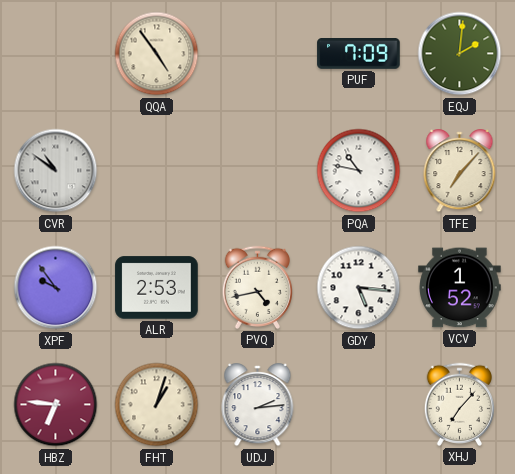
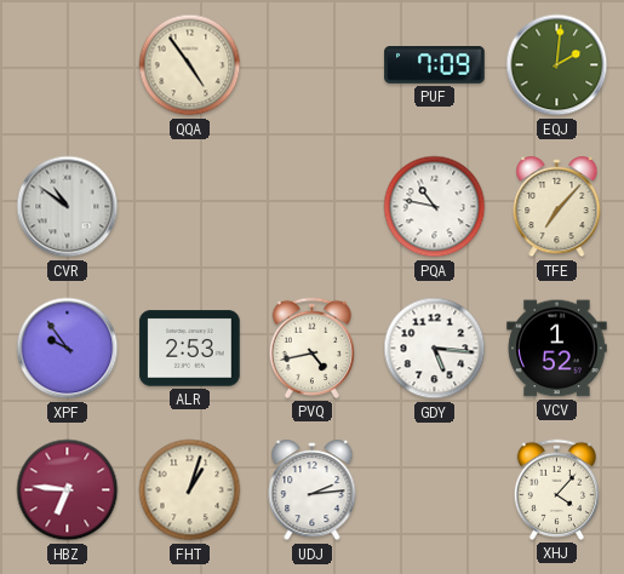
XHJ: 7:07 -> 4:07 (556, 489)
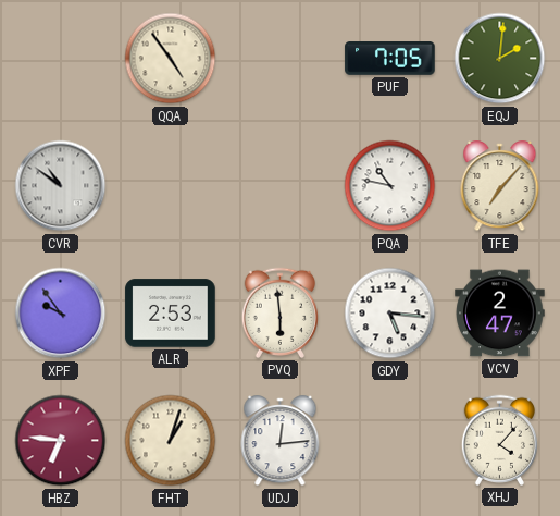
PUF: 7:09 -> 7:05 (390, 59)
PVQ: 4:43 -> 5:59 (279, 312)
VCV: 1:52 -> 2:47 (500, 314)
UDJ: 2:14 -> 12:14 (281, 441)
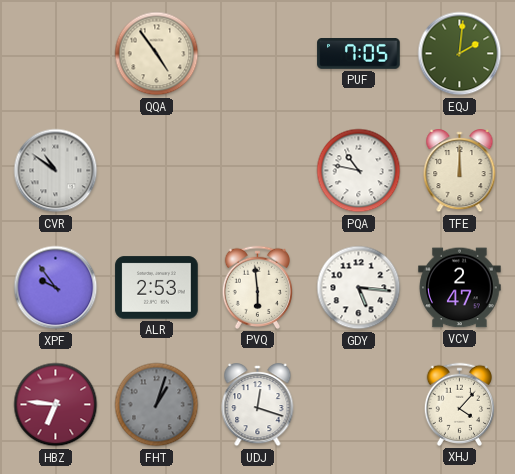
TFE: 7:07 -> 12:00 (460, 171)
FHT dial: cream -> grey (157, 405)
UDJ: 12:14 -> 12:18 (258, 405)
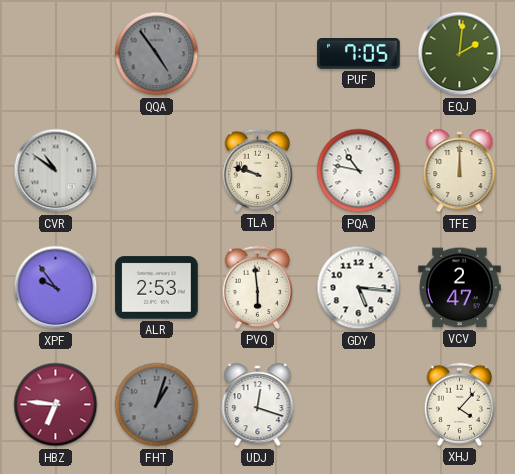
QQA dial: cream -> grey (157, 54)
TLA: none -> 9:48 (257, 170)
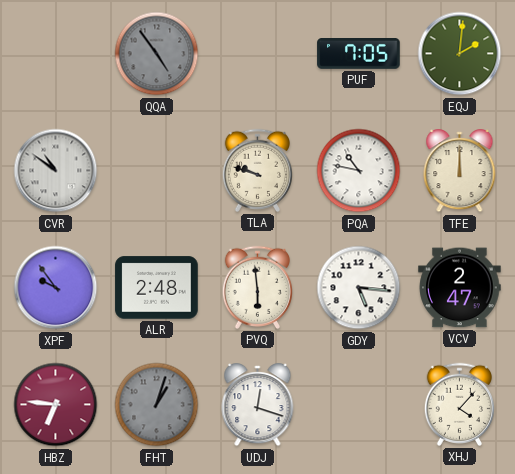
ALR: 2:53 -> 2:48 (157, 288)
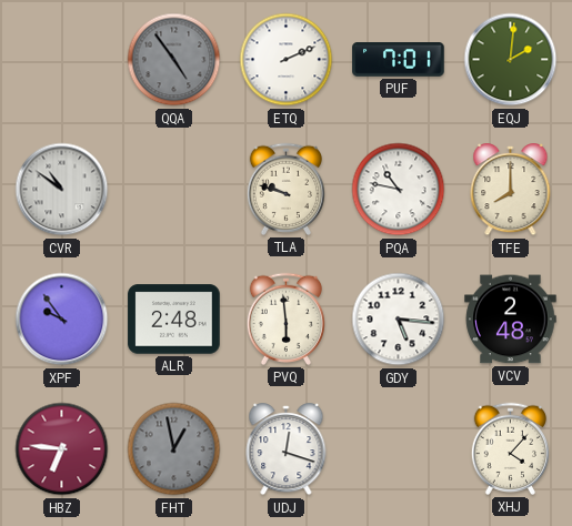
ETQ: none -> 2:11 (287, 60)
PUF: 7:05 -> 7:01 (399, 60)
TFE: 12:00 -> 8:00 (511, 190)
VCV: 2:47 -> 2:48 (511, 320)
FHT: 1:03 -> 12:58 (174, 449)
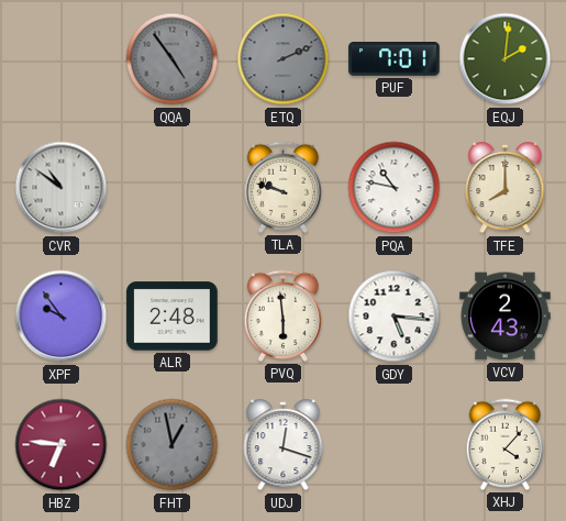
ETQ dial: white -> grey (284, 59)
VCV: 2:48 -> 2:43 (506, 317)
